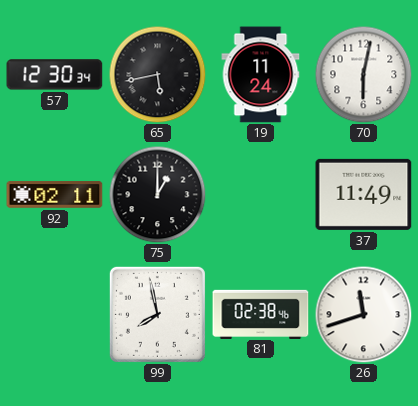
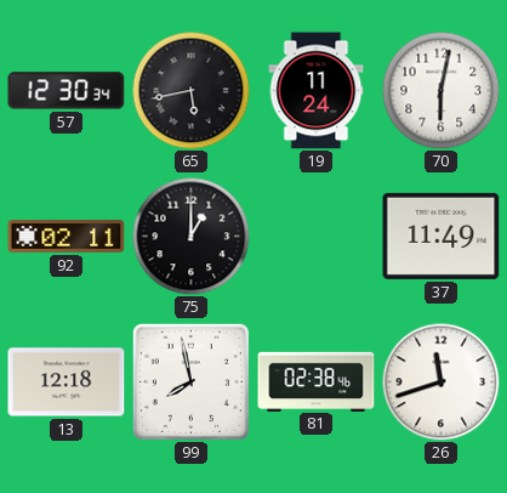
13: none -> 12:18 (67, 382)
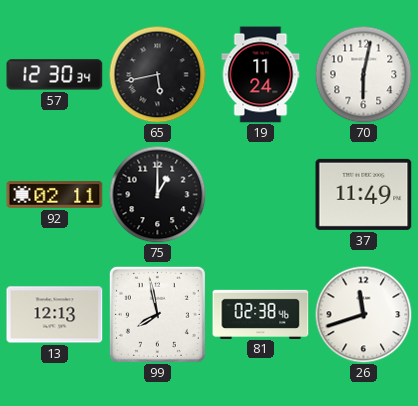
13: 12:18 -> 12:13 (55, 315)
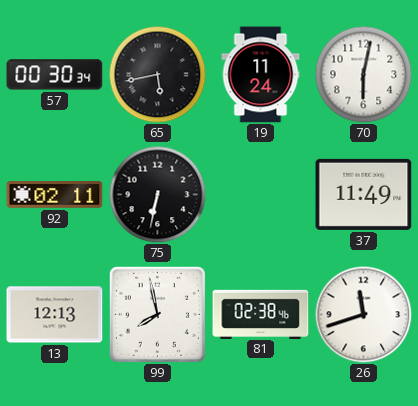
57: 12:30 -> 00:30 (55, 75)
75: 1:00 -> 6:32 (157, 194)
